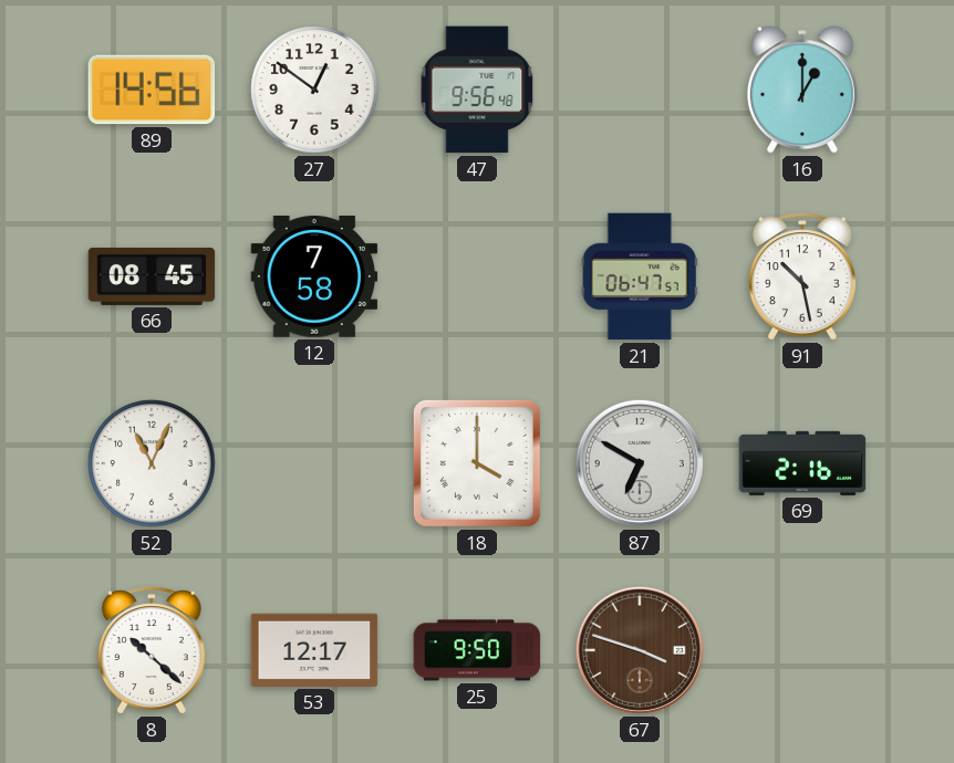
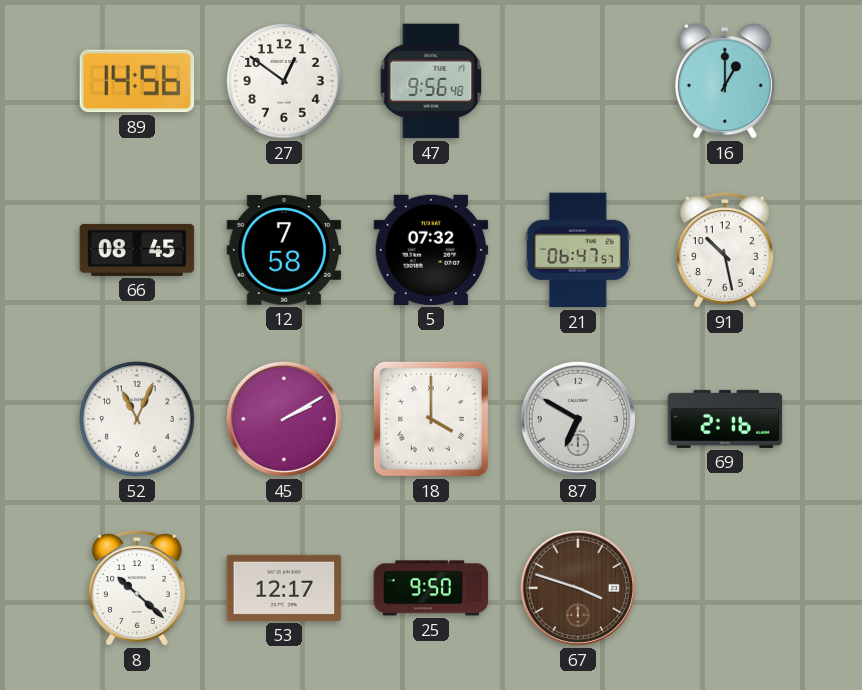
5: none -> 07:32 (431, 250)
45: none -> 2:10 (284, 419)
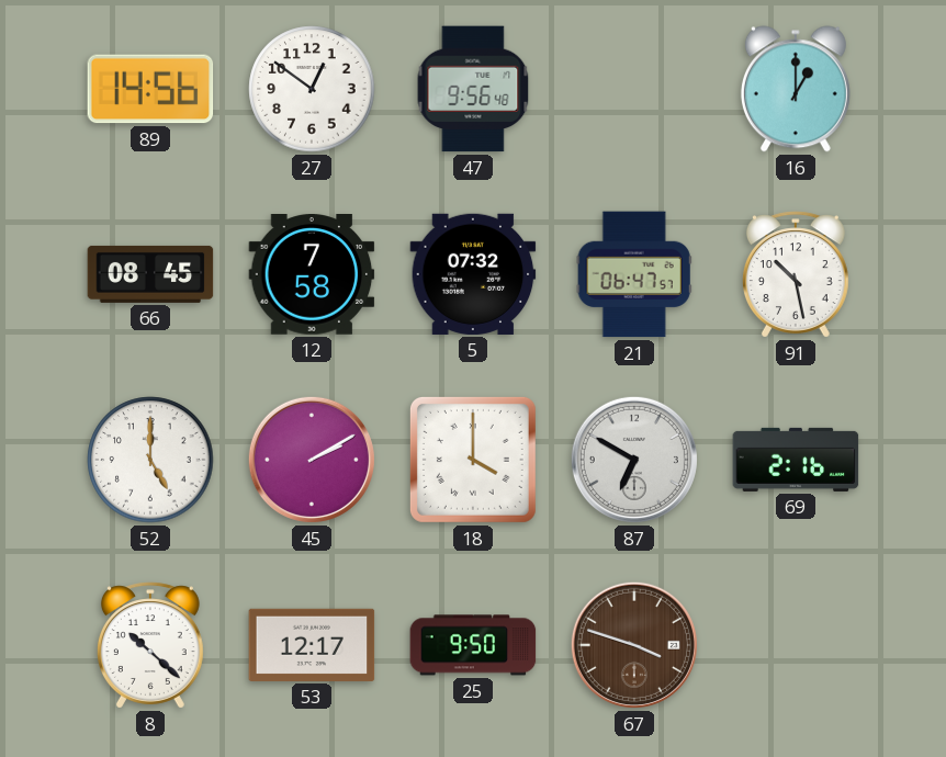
52: 11:04 -> 5:00 (150, 460)
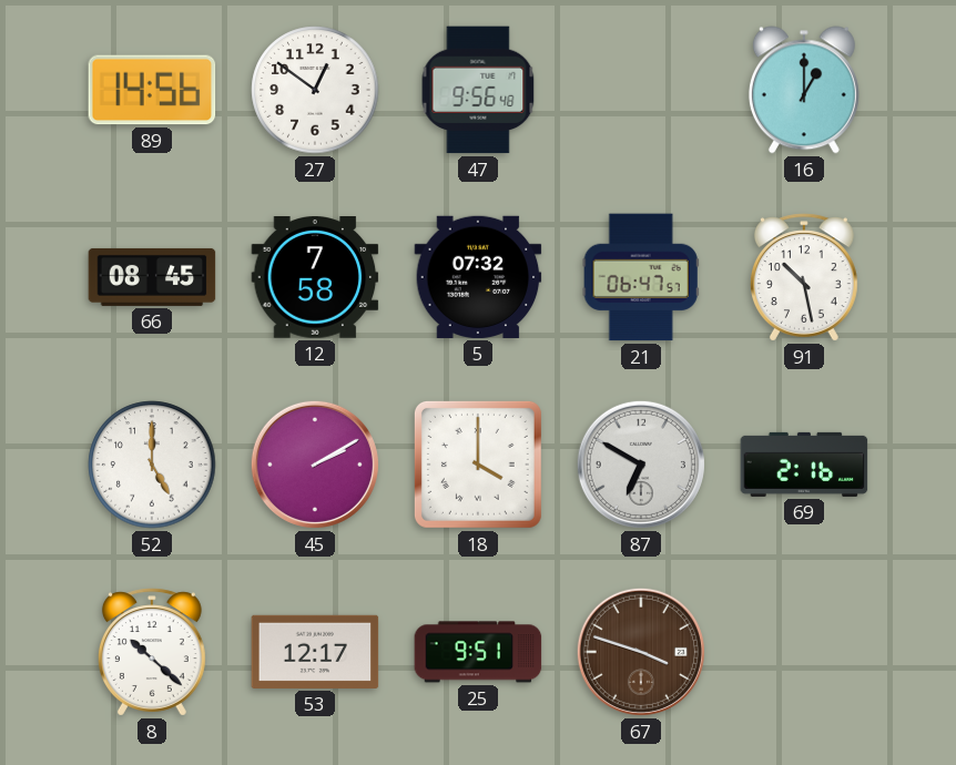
25: 9:50 -> 9:51 (478, 652)
